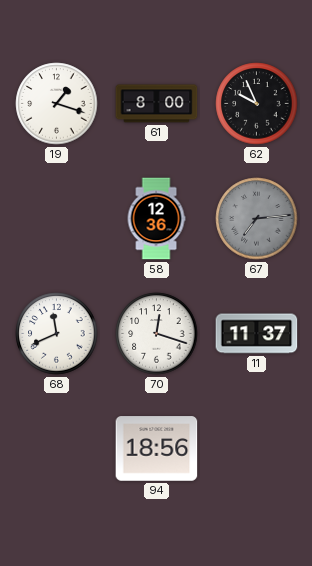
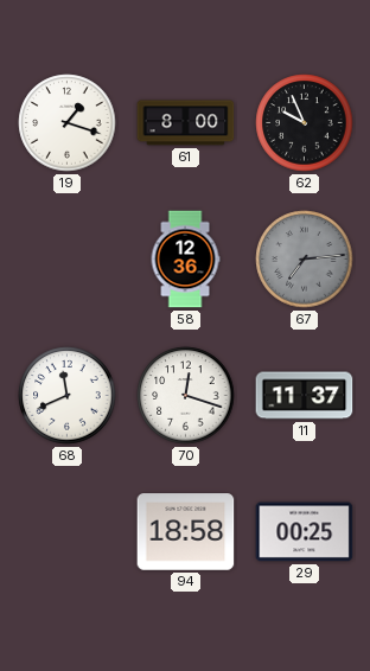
94: 18:56 -> 18:58 (186, 532)
29: none -> 00:25 (305, 532)
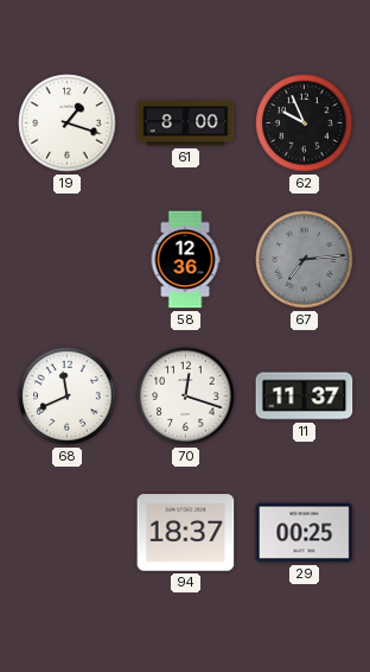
94: 18:58 -> 18:37 (186, 533)
